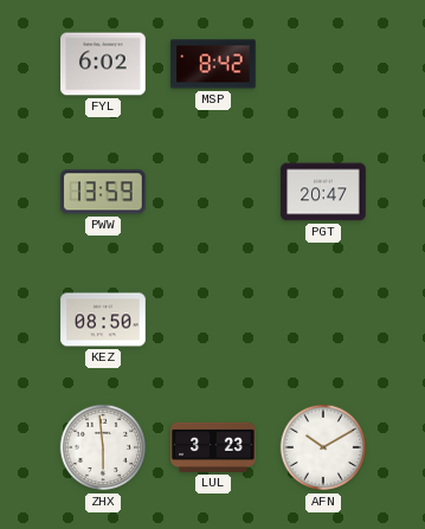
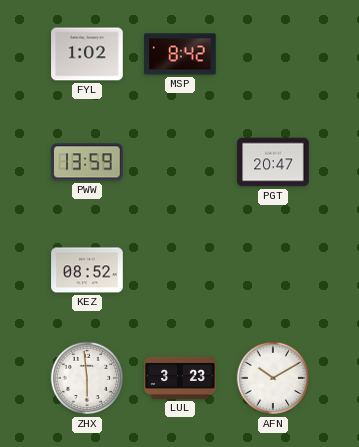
FYL: 6:02 -> 1:02 (87, 54)
KEZ: 08:50 -> 08:52 (87, 270)
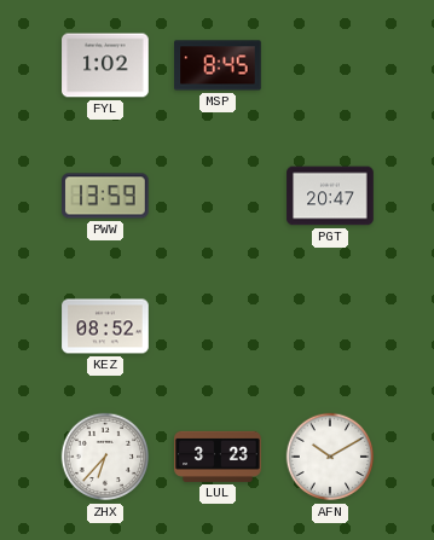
MSP: 8:42 -> 8:45 (218, 65)
ZHX: 5:59 -> 6:37 (105, 457)
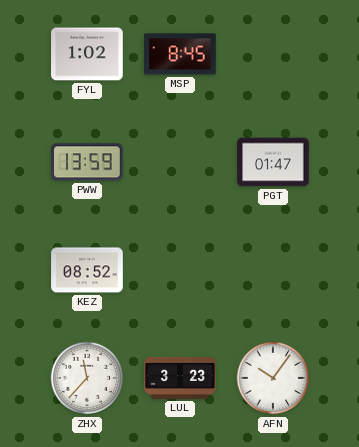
PGT: 20:47 -> 01:47 (273, 162)
ZHX: 6:37 -> 11:37 (87, 378)
AFN: 10:10 -> 10:06 (273, 378)
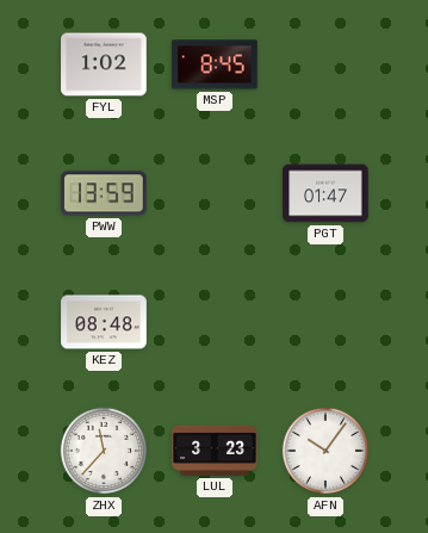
KEZ: 08:52 -> 08:48 (104, 322)
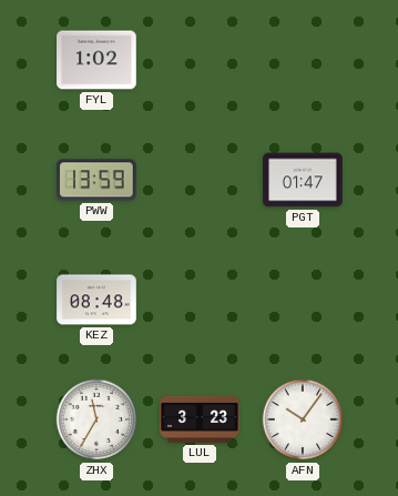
MSP: 8:45 -> none (215, 64)
ZHX: 11:37 -> 11:35 (96, 419)
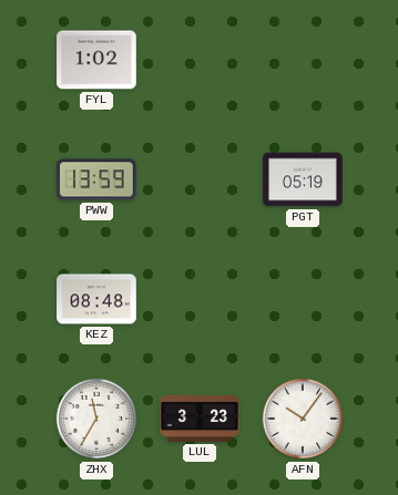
PGT: 01:47 -> 05:19 (303, 179)
